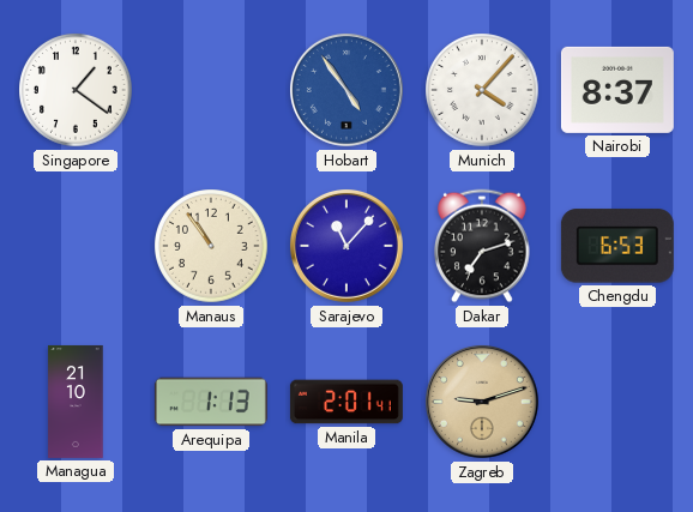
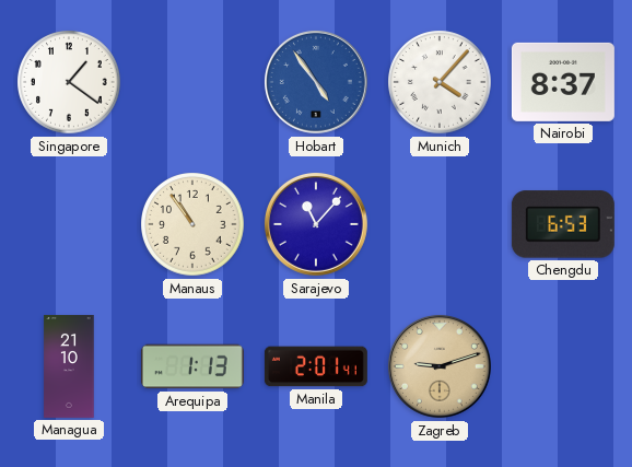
Dakar: 7:12 -> none (482, 246)
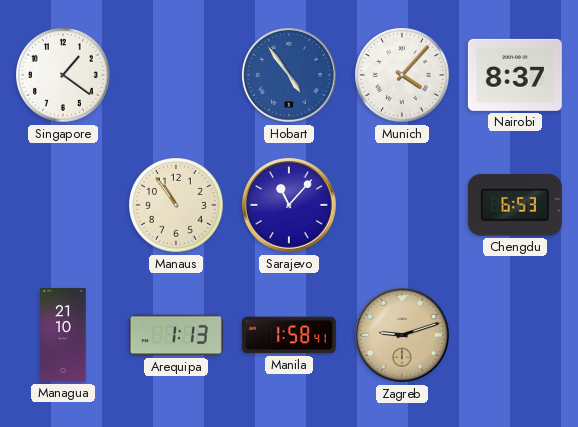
Manila: 2:01 -> 1:58 (289, 335)
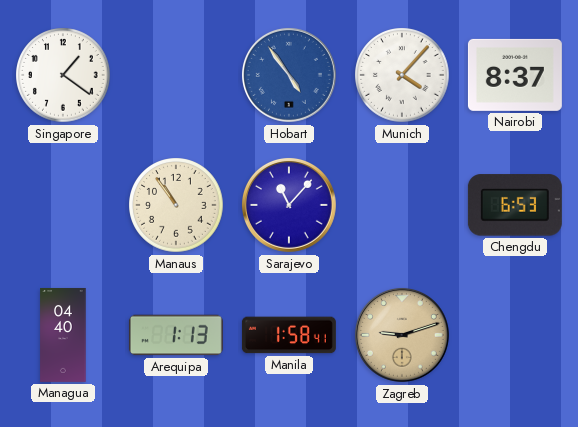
Managua: 21:10 -> 04:40 (63, 335)
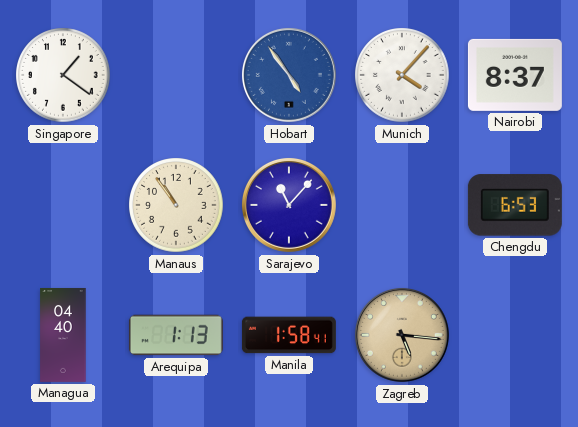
Zagreb: 9:12 -> 5:16 (402, 335)
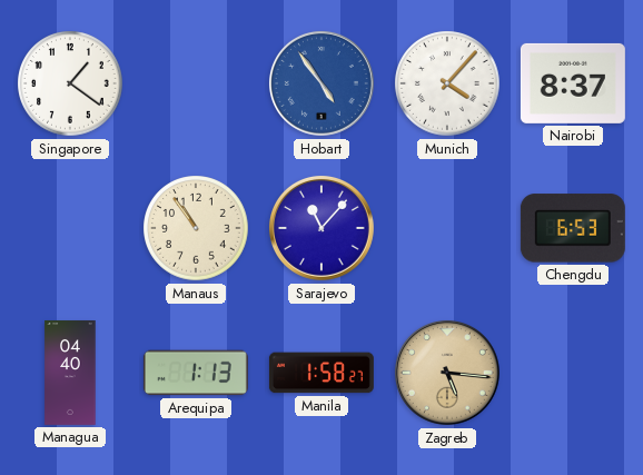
Manila: 1:58:41 -> 1:58:27 (321, 373)
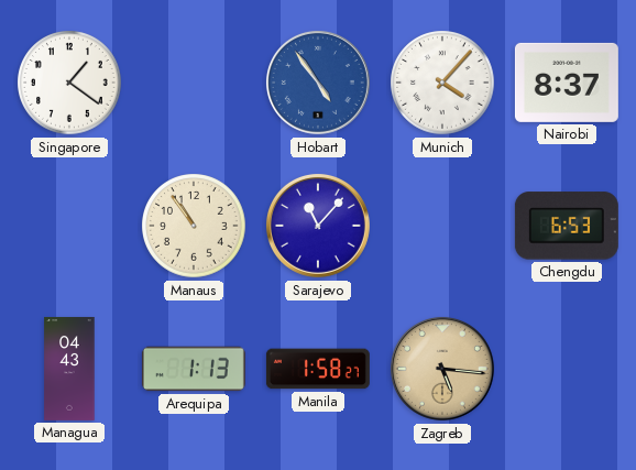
Managua: 04:40 -> 04:43 (69, 369)
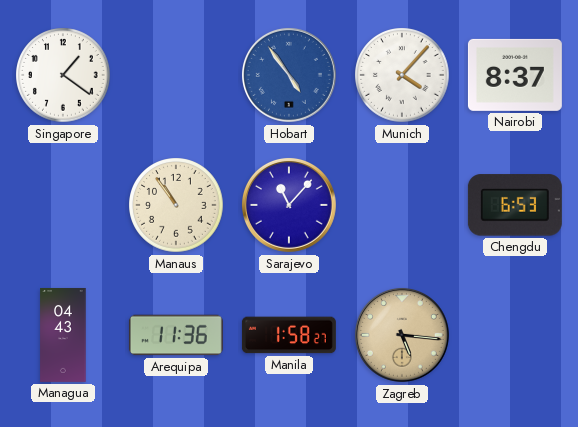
Arequipa: 1:13 -> 11:36 (176, 335)
